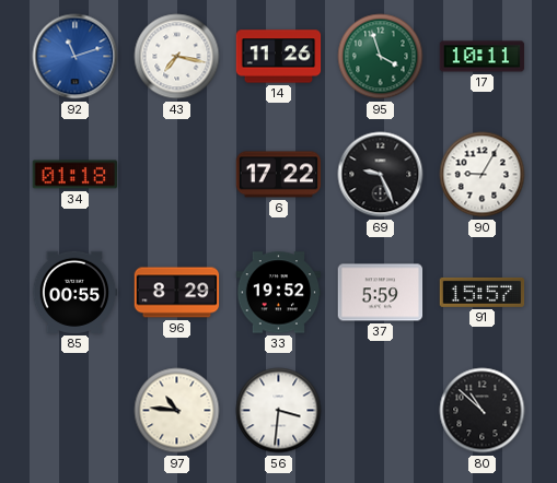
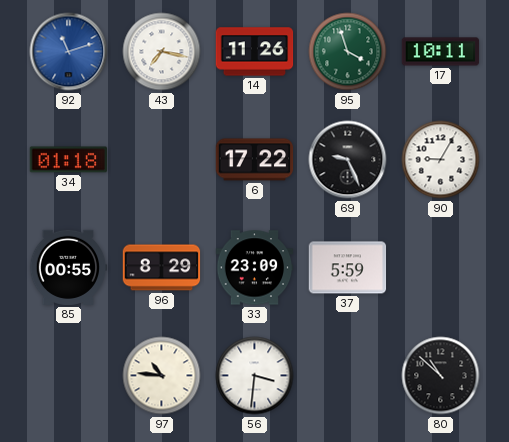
33: 19:52 -> 23:09 (255, 268)
91: 15:57 -> none (483, 292)
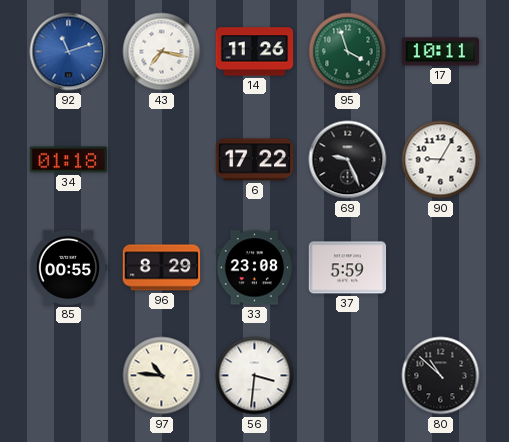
33: 23:09 -> 23:08 (255, 268)
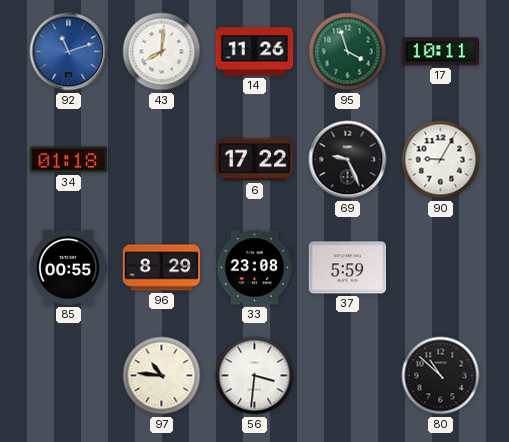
43: 7:17 -> 8:01 (162, 52)
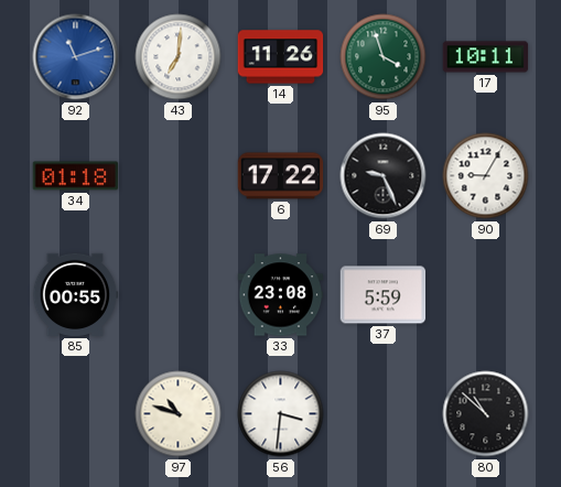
43: 8:01 -> 7:01 (179, 57)
96: 8:29 -> none (162, 268)
97: 10:46 -> 10:48 (179, 414)
